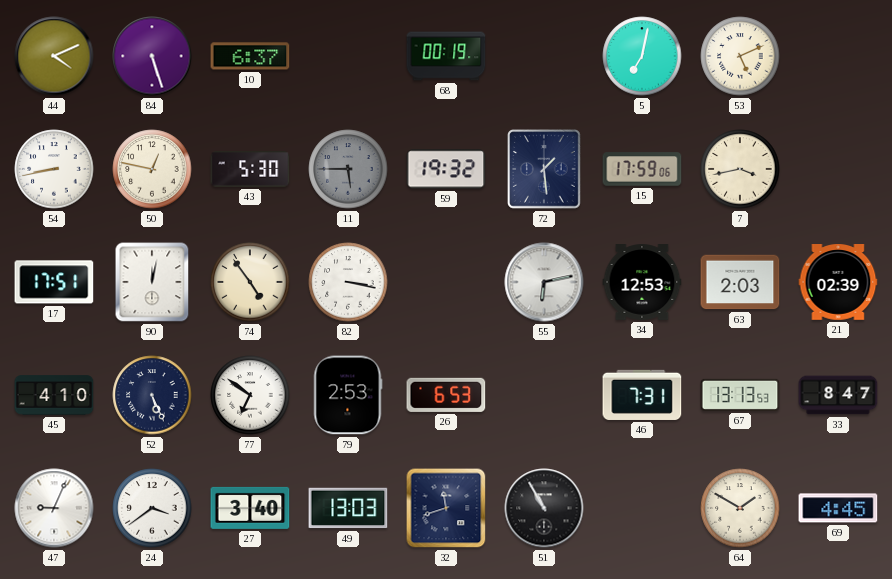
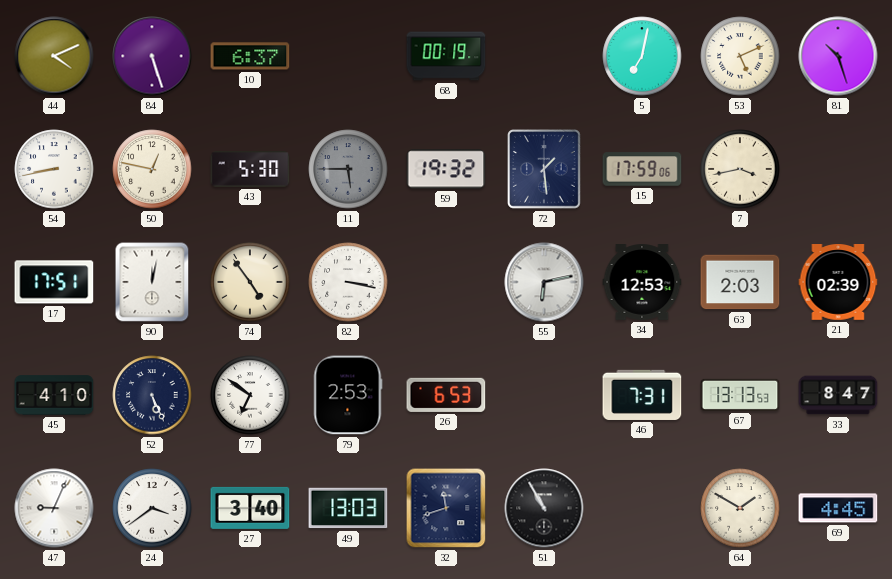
81: none -> 10:27 (838, 56)
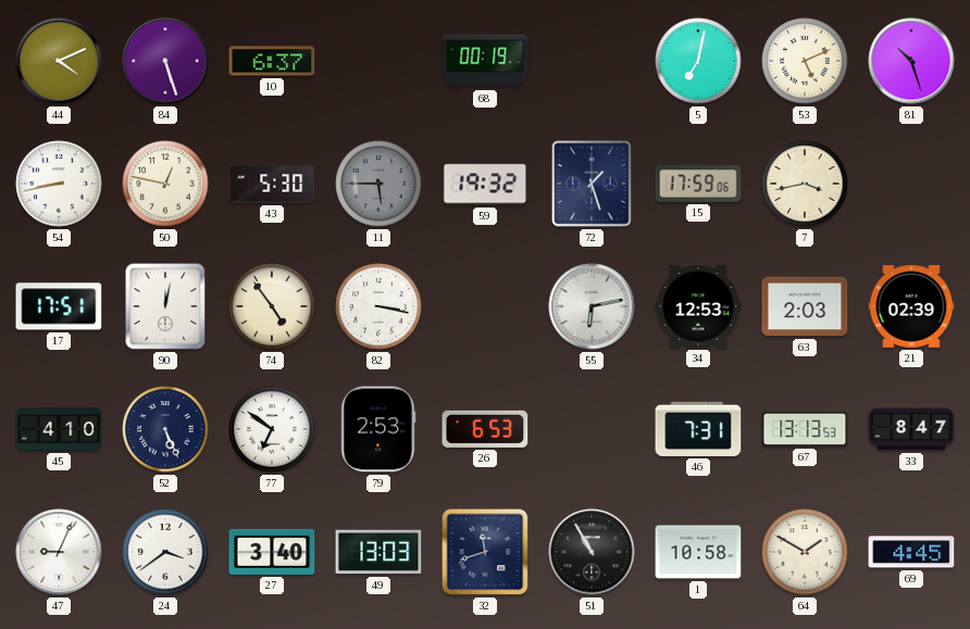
72: 1:29 -> 1:27 (592, 184)
1: none -> 10:58 (698, 552)
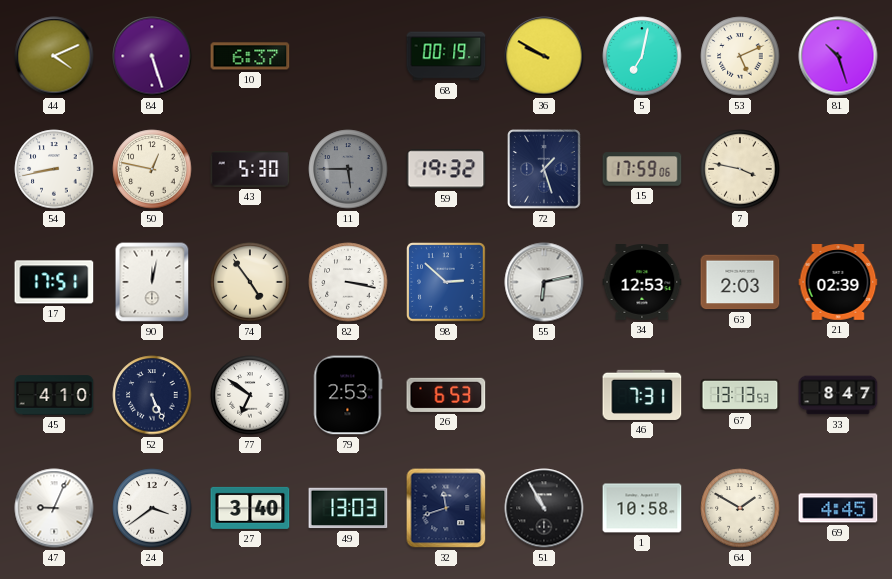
36: none -> 9:50 (544, 56)
7: 3:43 -> 3:47 (740, 169)
98: none -> 2:52 (447, 283)
